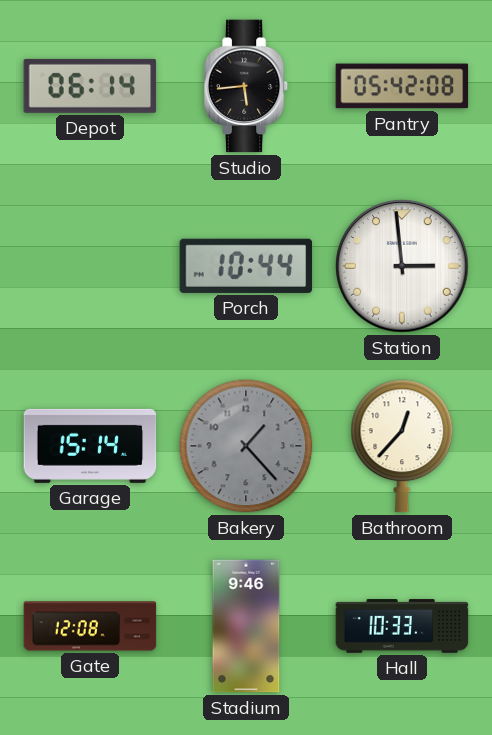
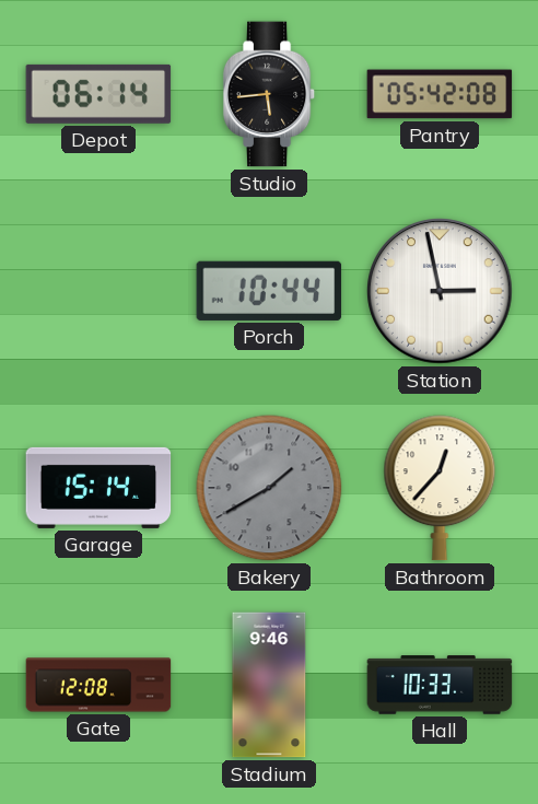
Station: 2:59 -> 2:58 (440, 291)
Bakery: 1:23 -> 1:40 (269, 488)
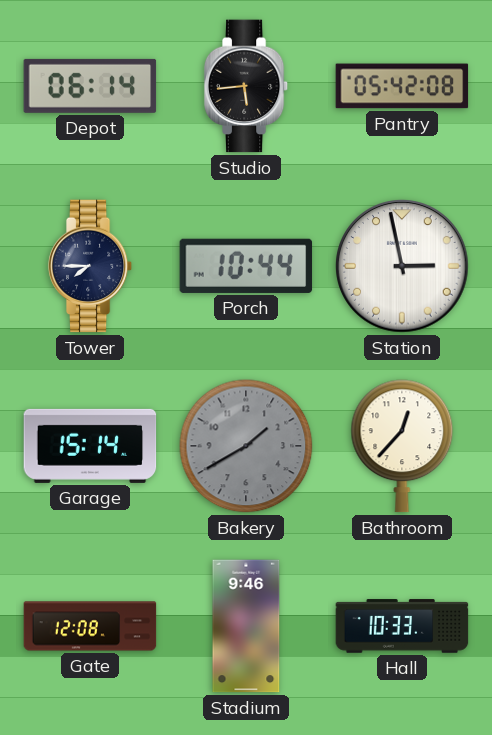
Tower: none -> 7:45 (90, 266)
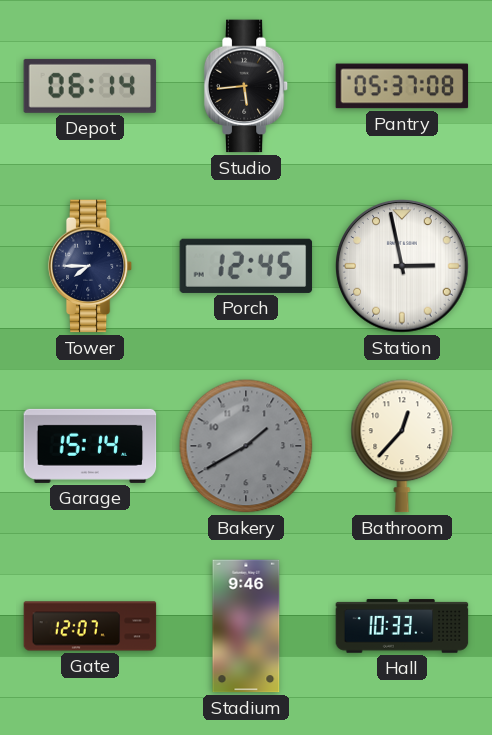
Pantry: 05:42 -> 05:37 (402, 86)
Porch: 10:44 -> 12:45 (246, 266)
Gate: 12:08 -> 12:07 (90, 626)
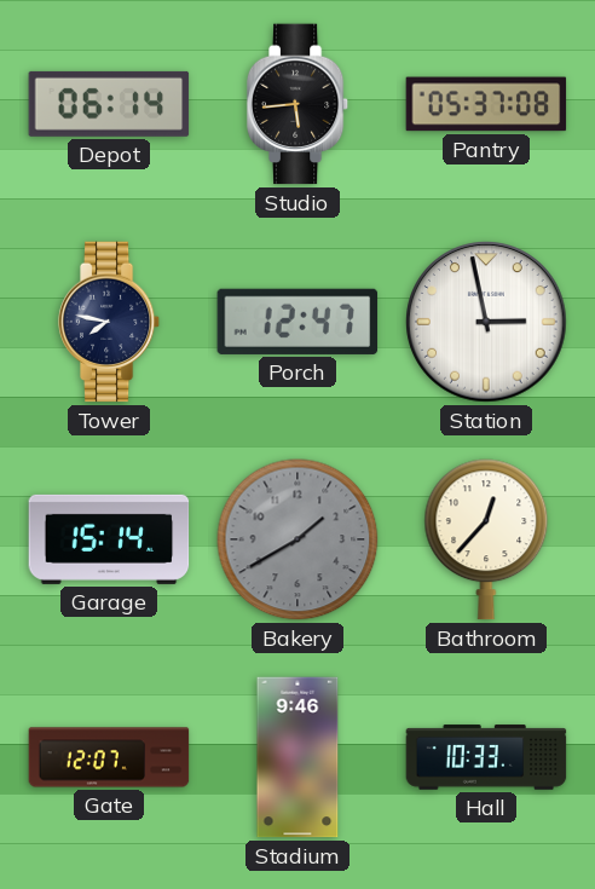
Tower: 7:45 -> 7:47 (109, 322)
Porch: 12:45 -> 12:47 (297, 322)
